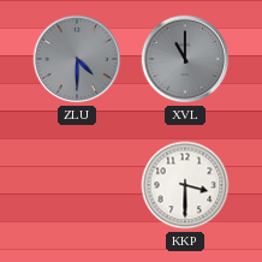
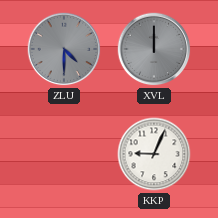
XVL: 11:00 -> 12:00 (154, 49)
KKP: 3:30 -> 9:04 (154, 154)
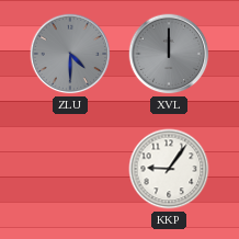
KKP: 9:04 -> 9:06 (169, 169)
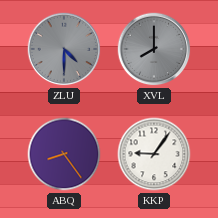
XVL: 12:00 -> 8:00 (154, 49)
ABQ: none -> 8:24 (64, 154)
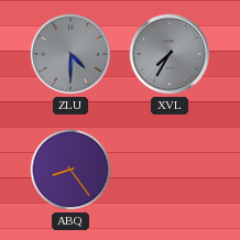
XVL: 8:00 -> 7:35 (170, 54)
KKP: 9:06 -> none (154, 154)
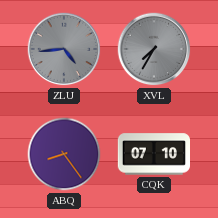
ZLU: 4:30 -> 4:44 (64, 49)
CQK: none -> 07:10 (153, 154)
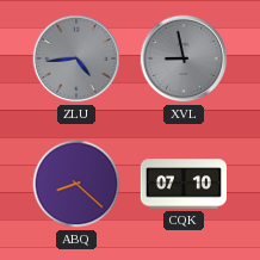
XVL: 7:35 -> 8:58 (184, 58)
ABQ: 8:24 -> 8:22 (76, 184)
